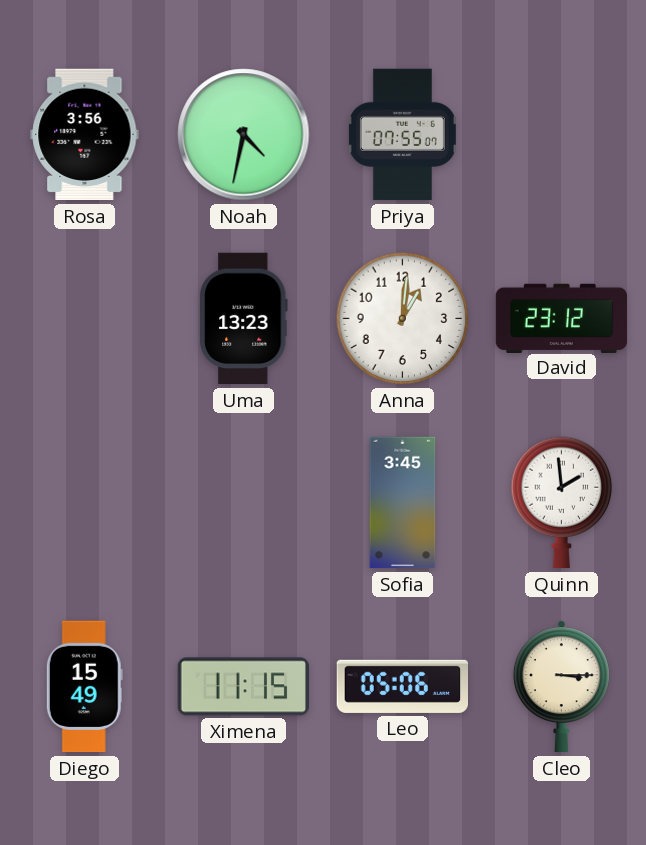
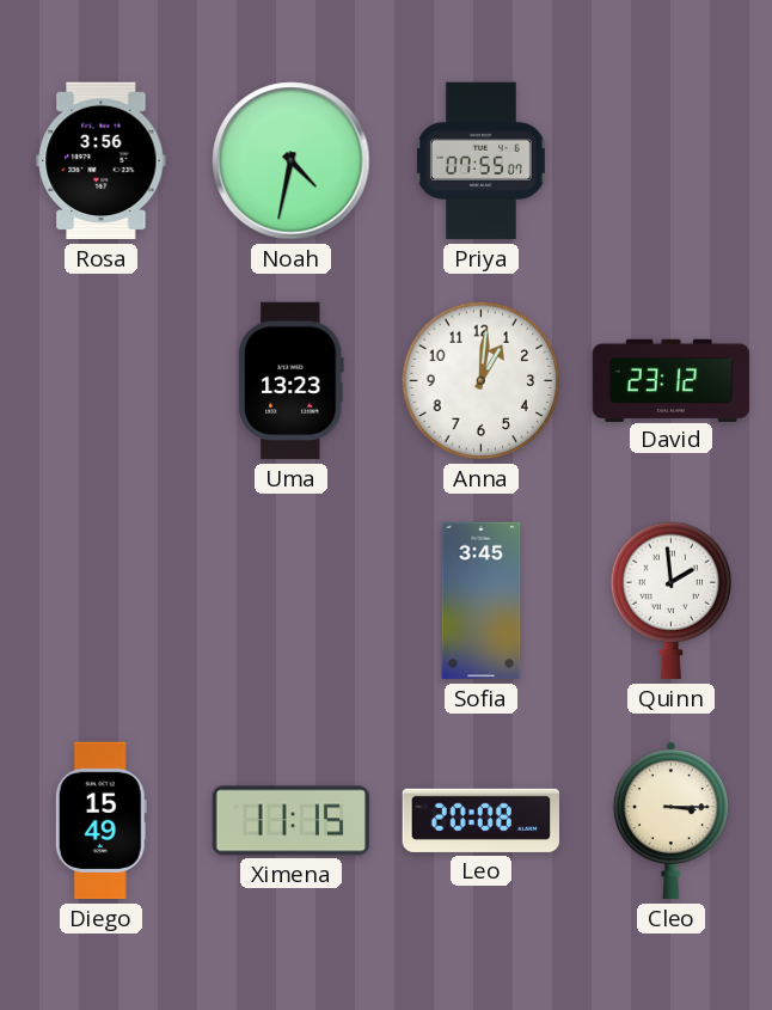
Leo: 05:06 -> 20:08 (482, 820)
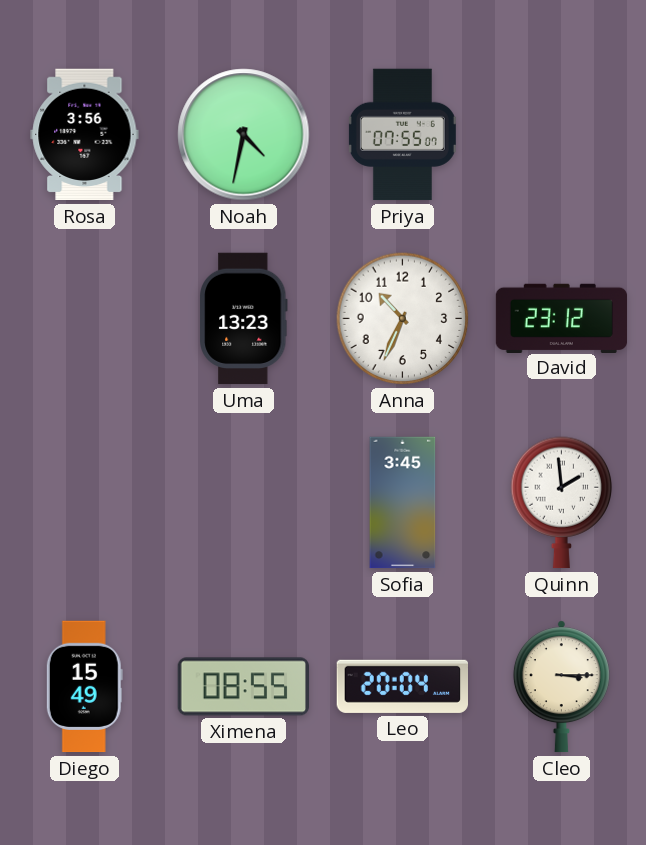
Anna: 1:01 -> 10:34 (403, 319)
Ximena: 11:15 -> 08:55 (244, 687)
Leo: 20:08 -> 20:04 (403, 686)
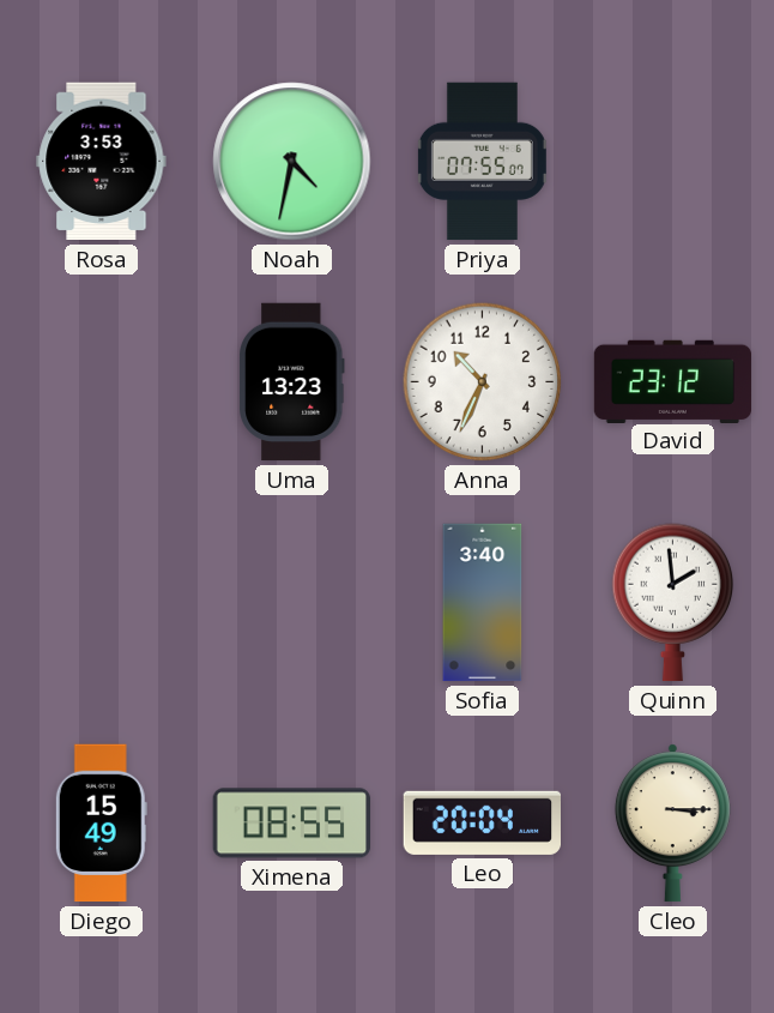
Rosa: 3:56 -> 3:53 (102, 162)
Sofia: 3:45 -> 3:40 (483, 603)
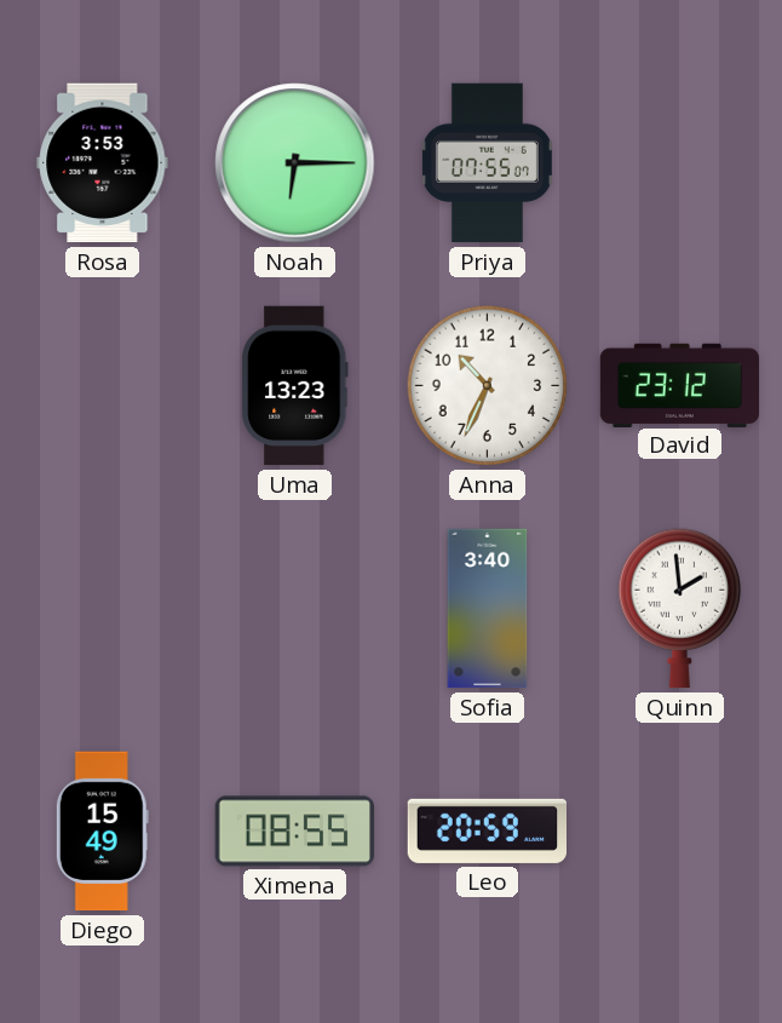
Noah: 4:32 -> 6:15 (295, 163)
Leo: 20:04 -> 20:59 (488, 831)
Cleo: 3:15 -> none (672, 824)
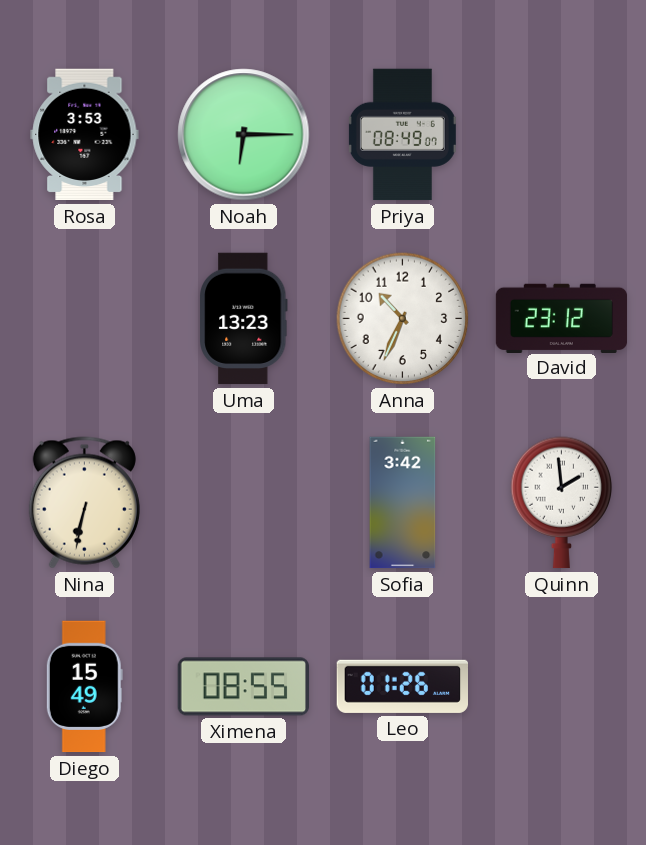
Priya: 07:55 -> 08:49 (402, 135)
Nina: none -> 6:32 (84, 503)
Sofia: 3:40 -> 3:42 (403, 503)
Leo: 20:59 -> 01:26 (403, 686)
